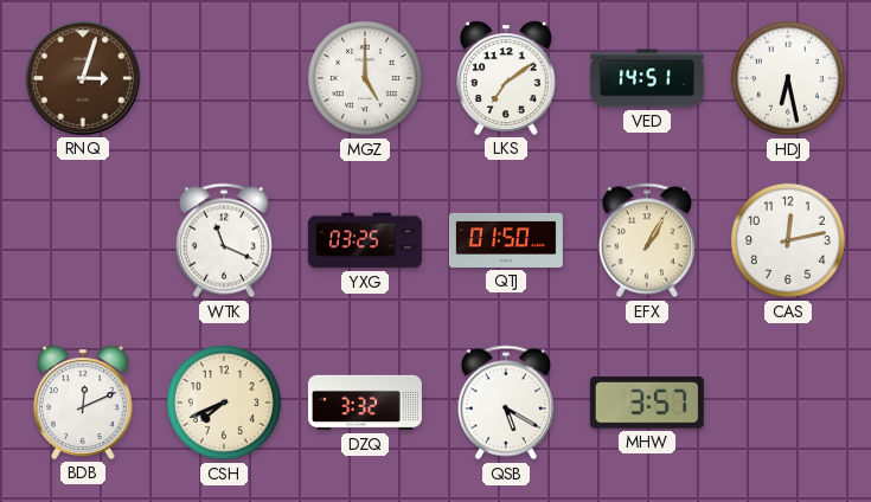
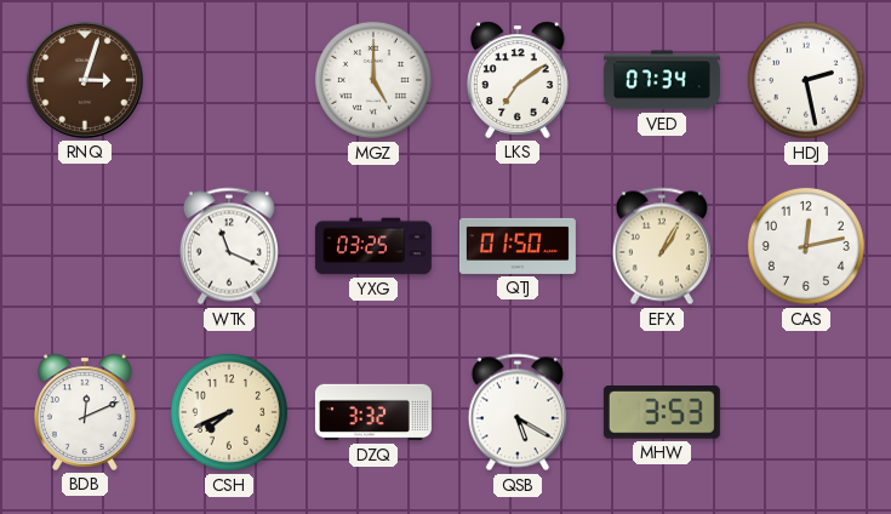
VED: 14:51 -> 07:34 (662, 80)
HDJ: 6:28 -> 2:28 (806, 80)
MHW: 3:57 -> 3:53 (662, 413)
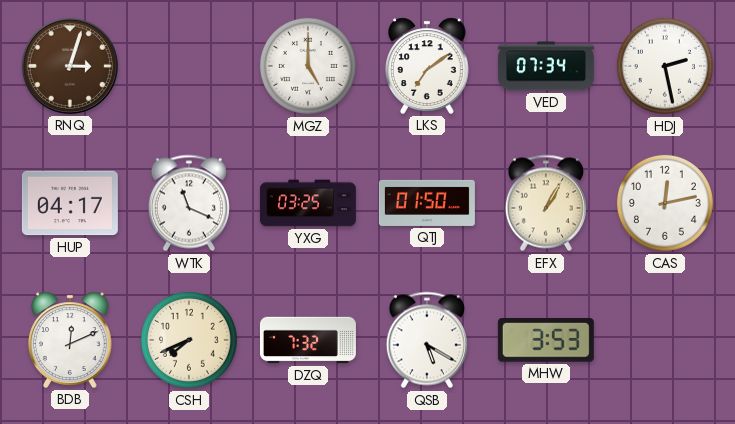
HUP: none -> 04:17 (70, 203)
DZQ: 3:32 -> 7:32 (308, 340)
